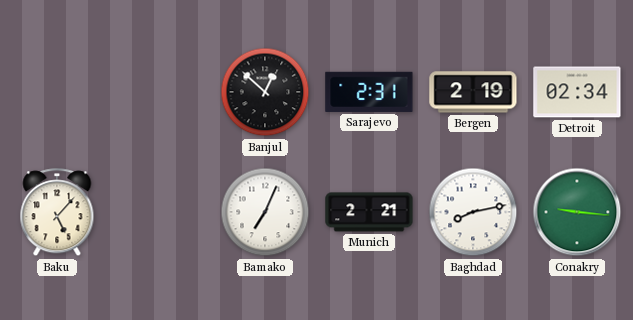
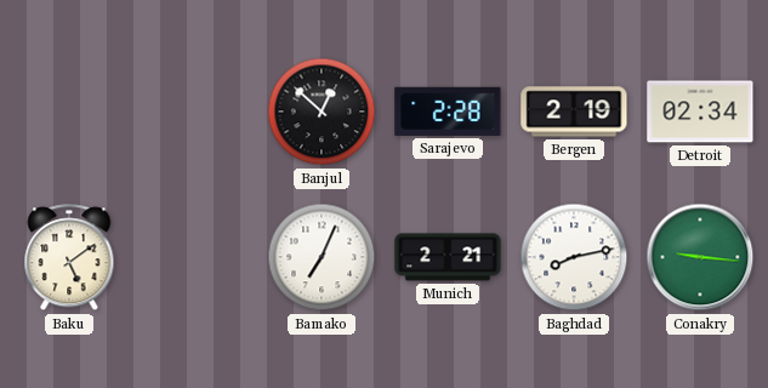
Sarajevo: 2:31 -> 2:28 (448, 112)
Baku: 5:07 -> 5:09 (69, 258)
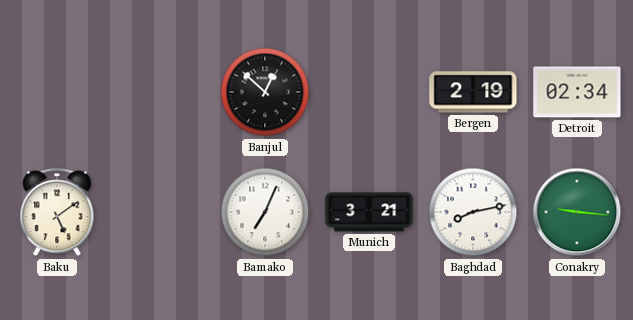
Sarajevo: 2:28 -> none (448, 112)
Munich: 2:21 -> 3:21 (369, 212)
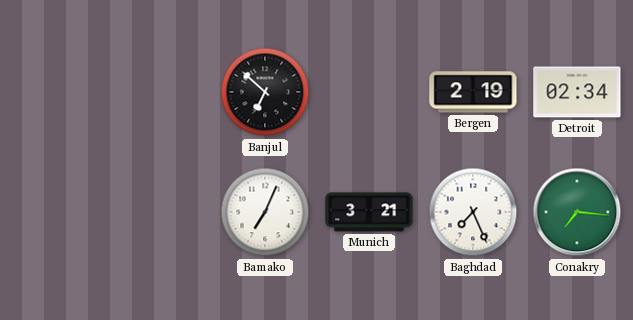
Banjul: 12:52 -> 6:52 (265, 92)
Baku: 5:09 -> none (57, 213)
Baghdad: 8:13 -> 7:26 (473, 212)
Conakry: 9:16 -> 7:16 (577, 212)
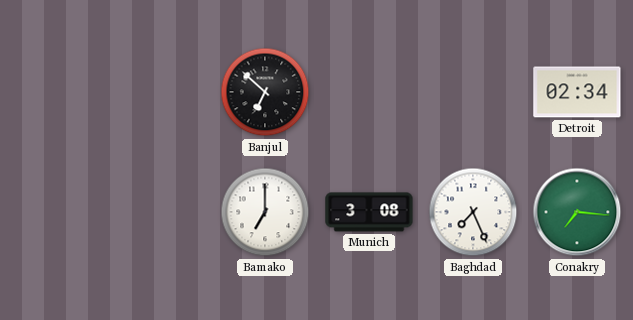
Bergen: 2:19 -> none (473, 92)
Bamako: 7:04 -> 7:00 (265, 212)
Munich: 3:21 -> 3:08 (369, 212)
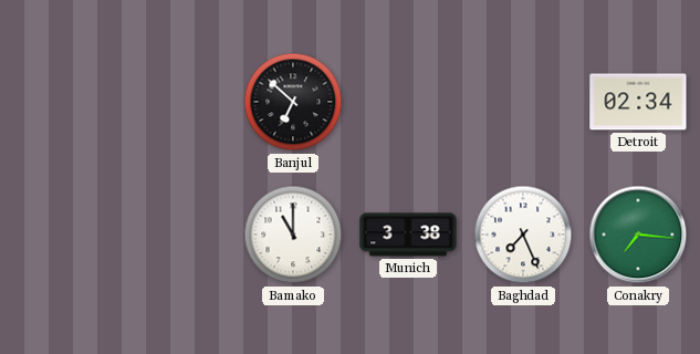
Bamako: 7:00 -> 11:00 (293, 235)
Munich: 3:08 -> 3:38 (408, 235)
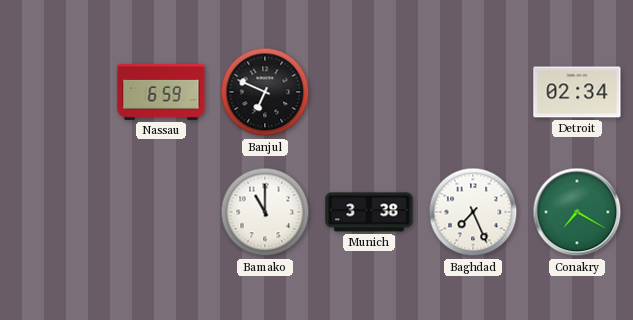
Nassau: none -> 6:59 (161, 92)
Banjul: 6:52 -> 6:49 (265, 92)
Conakry: 7:16 -> 7:20 (577, 212)
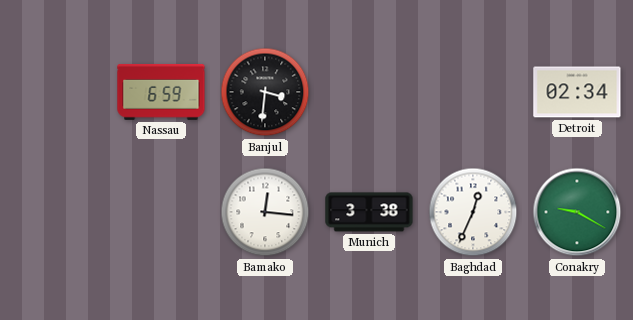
Banjul: 6:49 -> 3:31 (265, 92)
Bamako: 11:00 -> 12:16 (265, 212)
Baghdad: 7:26 -> 12:34 (473, 212)
Conakry: 7:20 -> 9:20 (577, 212)
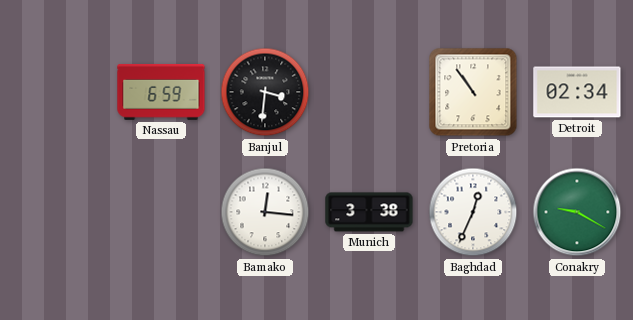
Pretoria: none -> 10:54 (473, 92)
